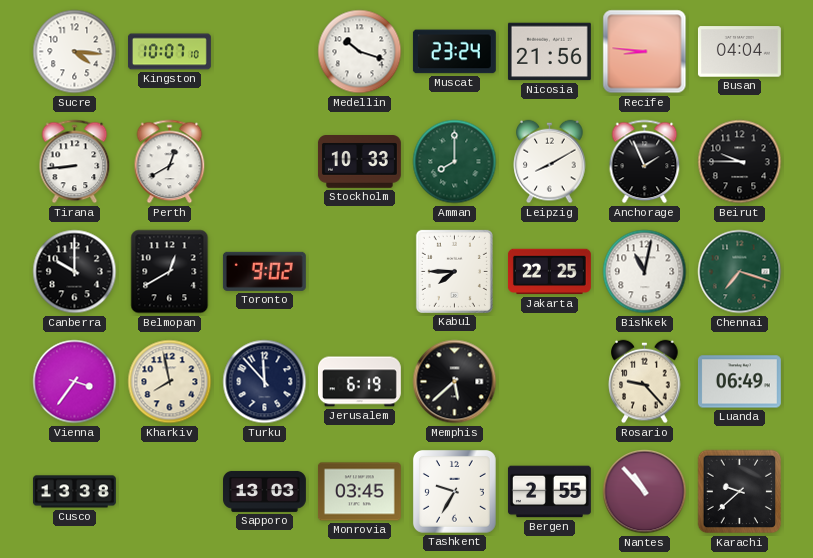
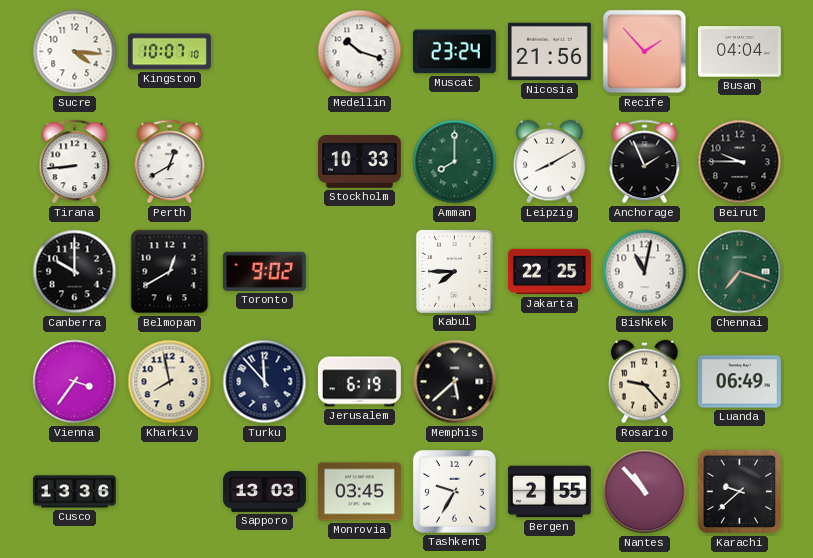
Recife: 8:46 -> 1:53 (645, 52)
Cusco: 13:38 -> 13:36 (74, 492)
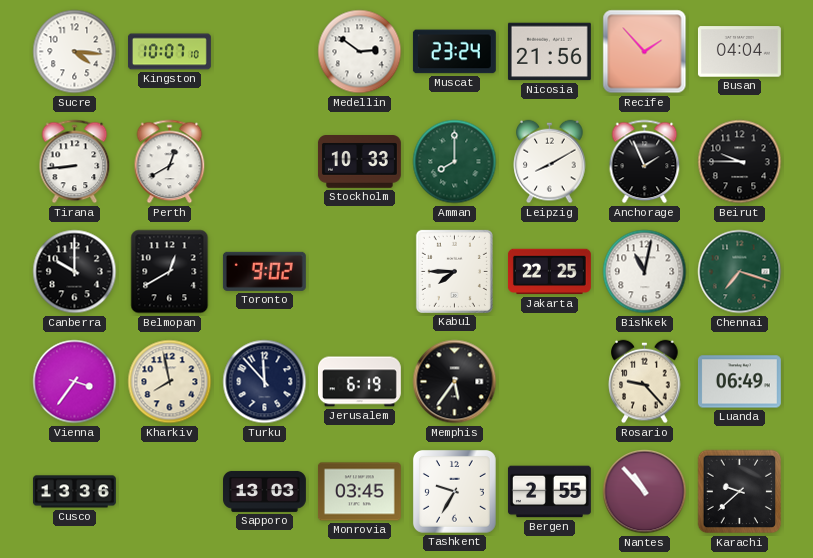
Medellin: 10:18 -> 2:51 (360, 52)
Memphis: 5:38 -> 5:36 (455, 382)
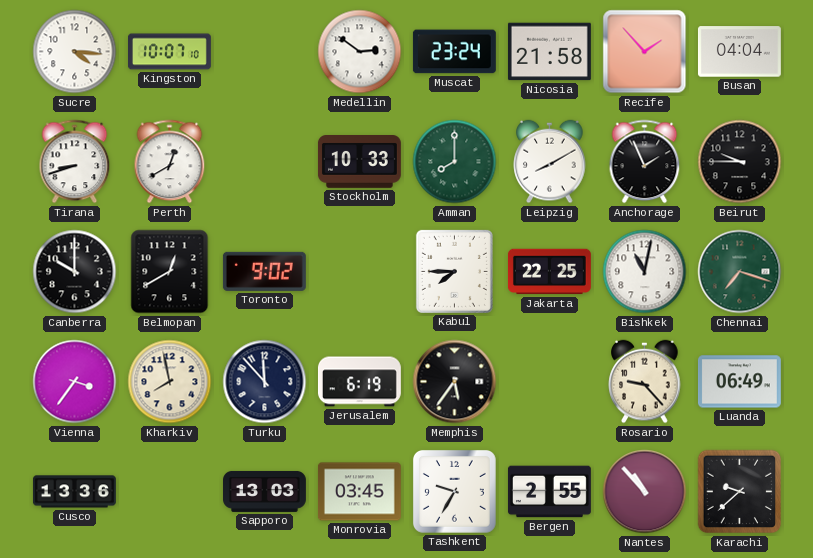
Nicosia: 21:56 -> 21:58 (549, 52)
Tirana: 8:44 -> 8:42 (75, 162)
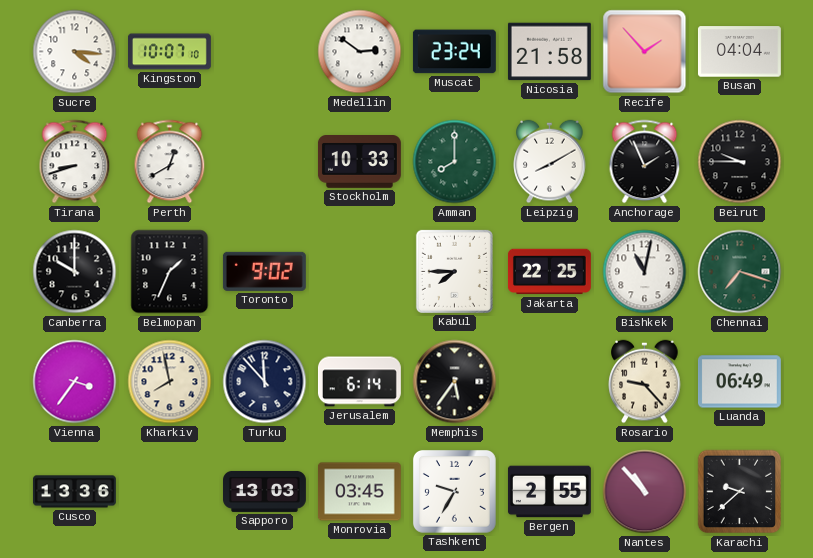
Belmopan: 12:40 -> 1:34 (170, 272)
Jerusalem: 6:19 -> 6:14 (359, 382)
